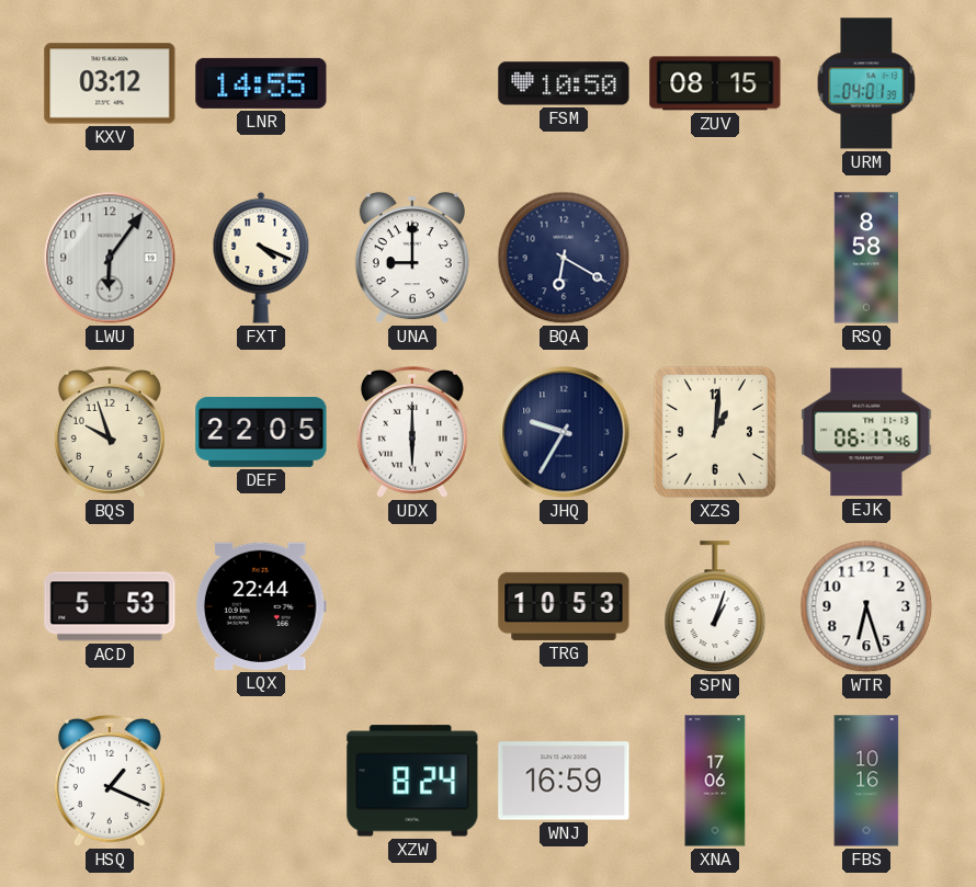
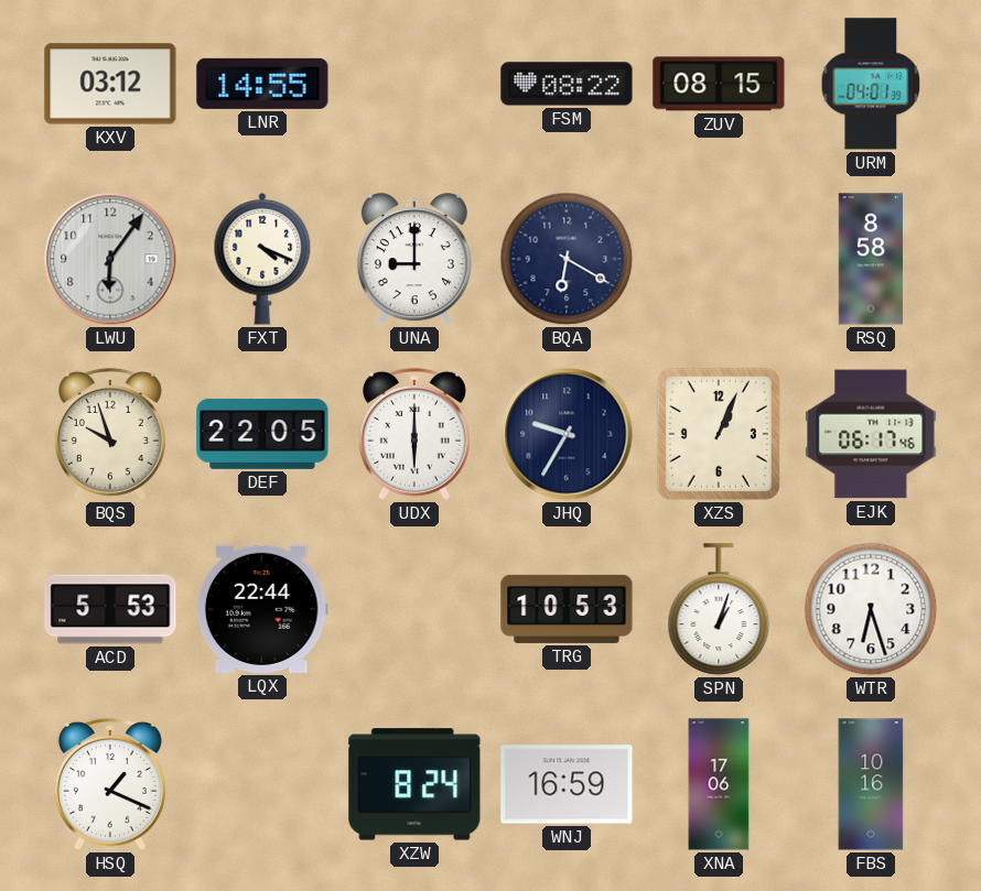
FSM: 10:50 -> 08:22 (567, 84)
XZS: 1:01 -> 1:04 (719, 434)
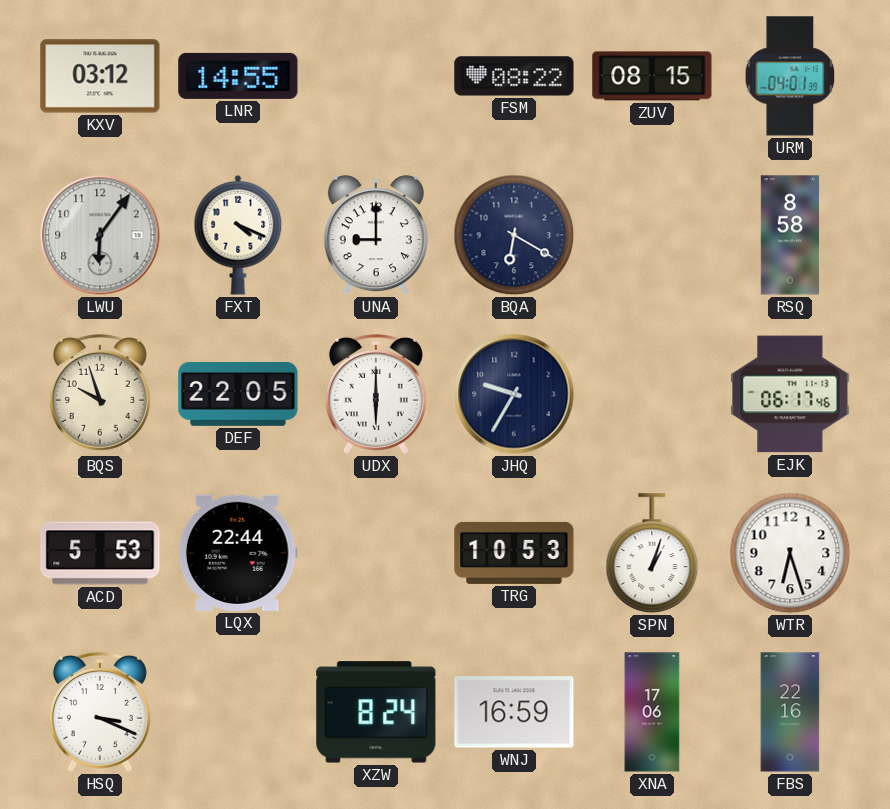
XZS: 1:04 -> none (719, 434)
HSQ: 1:19 -> 3:19 (100, 712)
FBS: 10:16 -> 22:16 (790, 712)
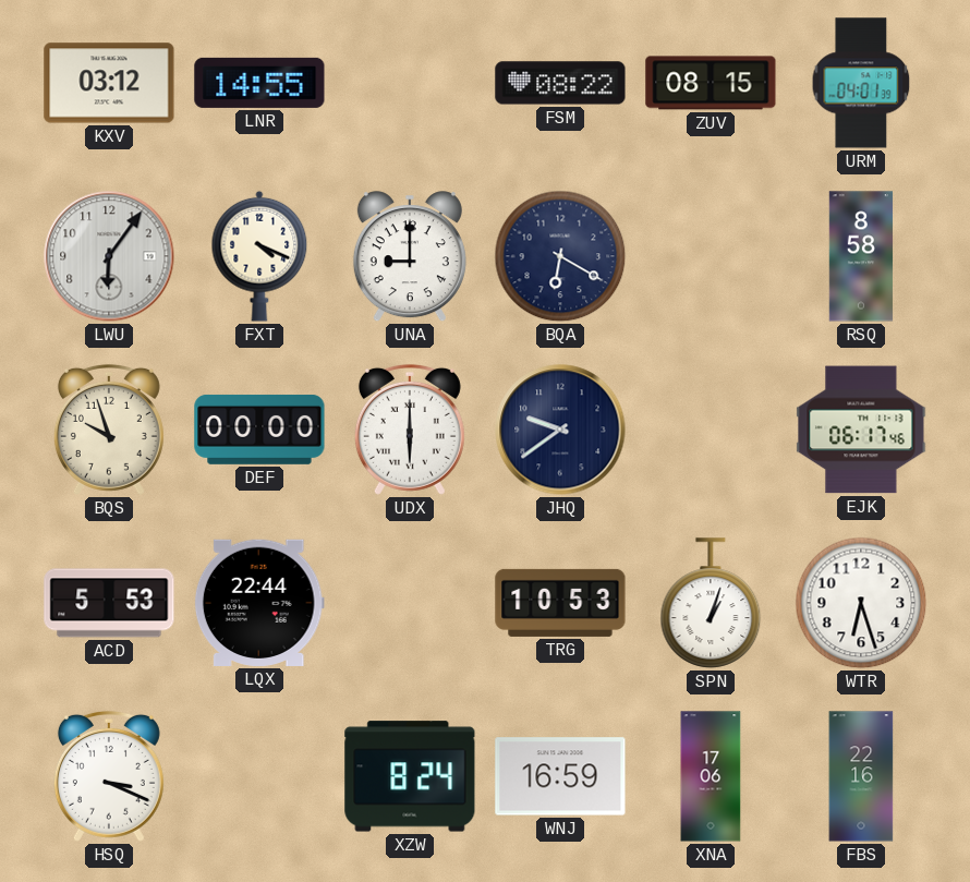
DEF: 22:05 -> 00:00 (259, 430)
JHQ: 9:35 -> 9:39 (560, 430)
